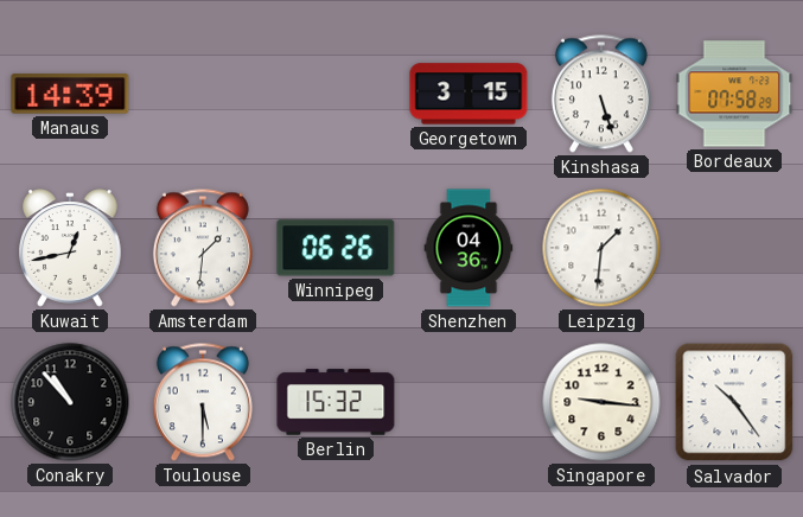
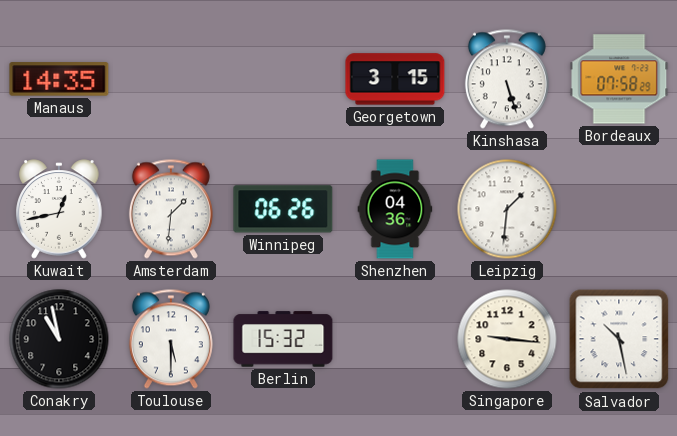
Manaus: 14:39 -> 14:35 (59, 79)
Conakry: 10:53 -> 10:58 (59, 339)
Salvador: 10:24 -> 10:28 (619, 339)
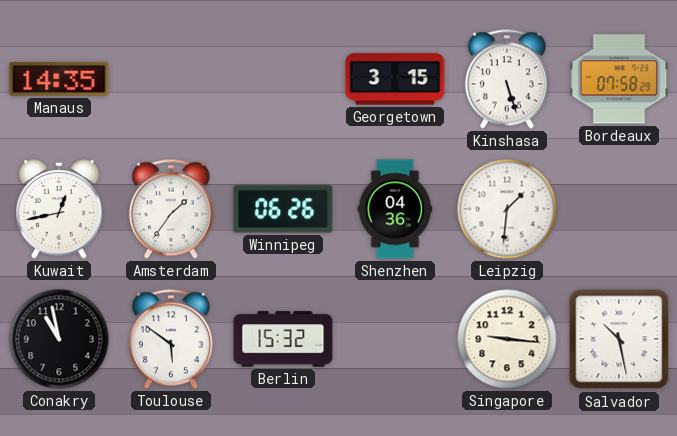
Amsterdam: 1:31 -> 1:36 (171, 209)
Toulouse: 5:30 -> 5:51 (171, 339)
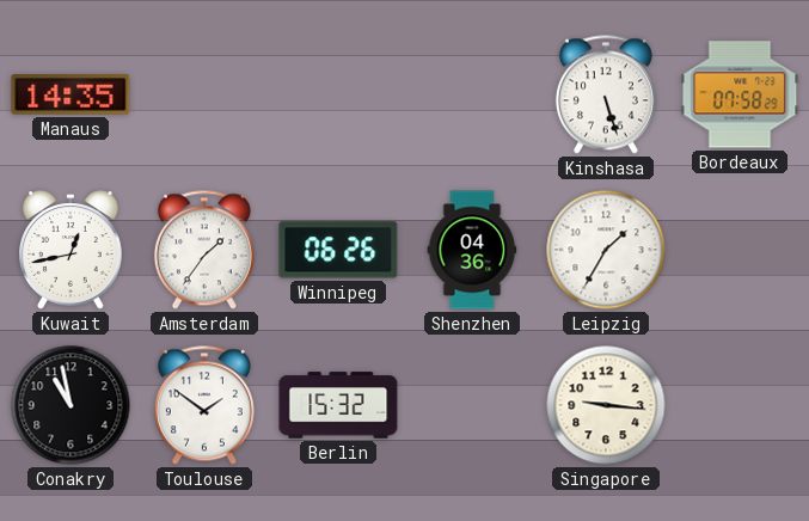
Georgetown: 3:15 -> none (395, 79)
Leipzig: 1:31 -> 1:35 (606, 250)
Toulouse: 5:51 -> 1:51 (204, 405)
Salvador: 10:28 -> none (619, 339)
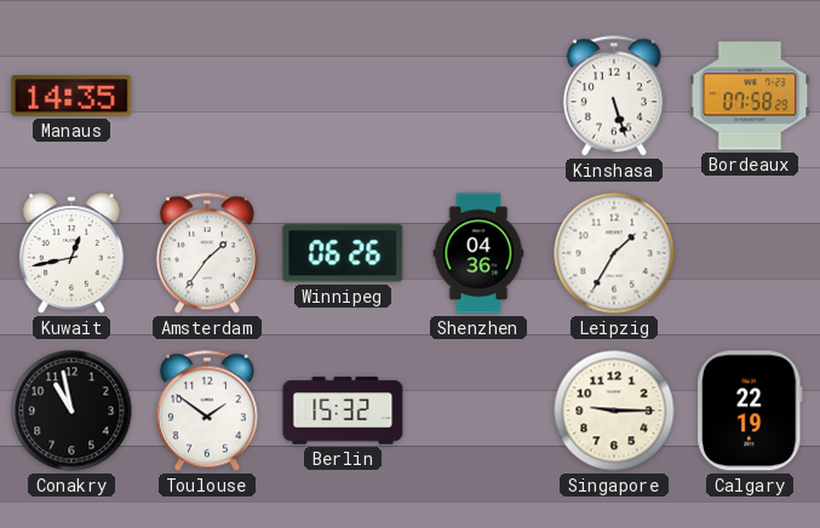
Singapore: 9:16 -> 9:15 (614, 411)
Calgary: none -> 22:19 (750, 411)
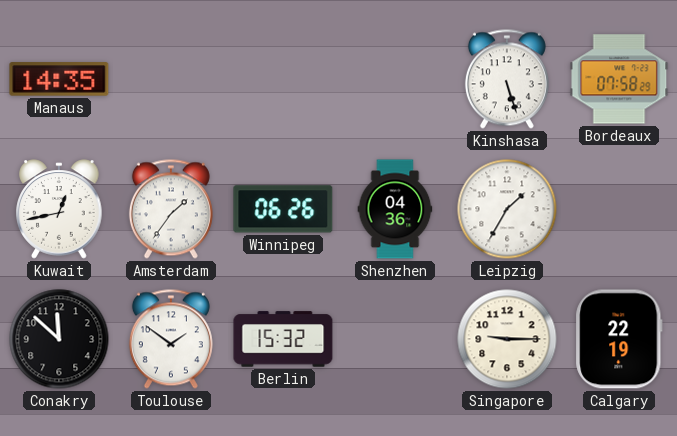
Conakry: 10:58 -> 11:52 (59, 339)
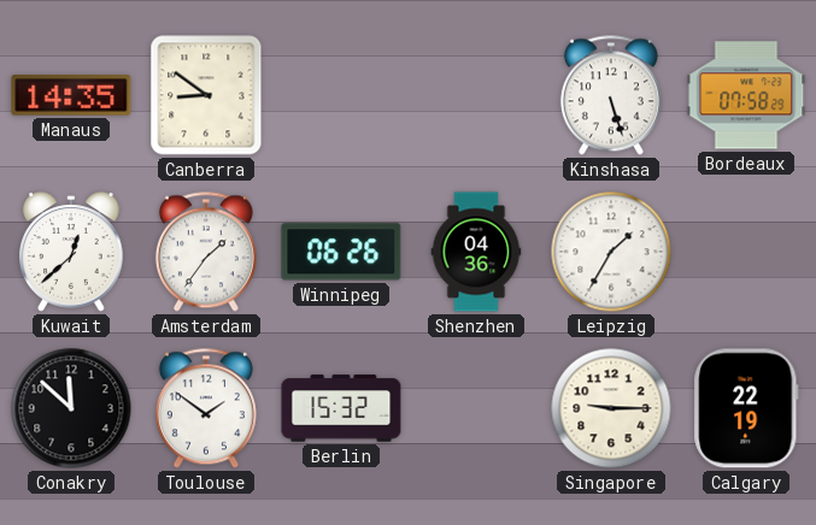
Canberra: none -> 8:51 (206, 95)
Kuwait: 12:43 -> 12:38 (71, 252)
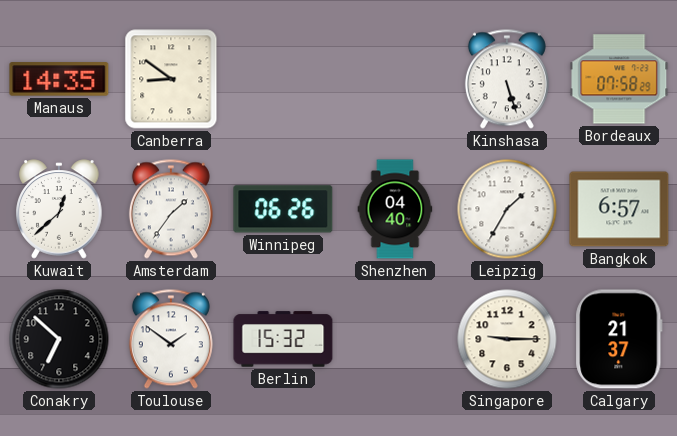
Shenzhen: 04:36 -> 04:40 (395, 209)
Bangkok: none -> 6:57 (619, 209)
Conakry: 11:52 -> 6:52 (59, 339)
Calgary: 22:19 -> 21:37 (619, 339)
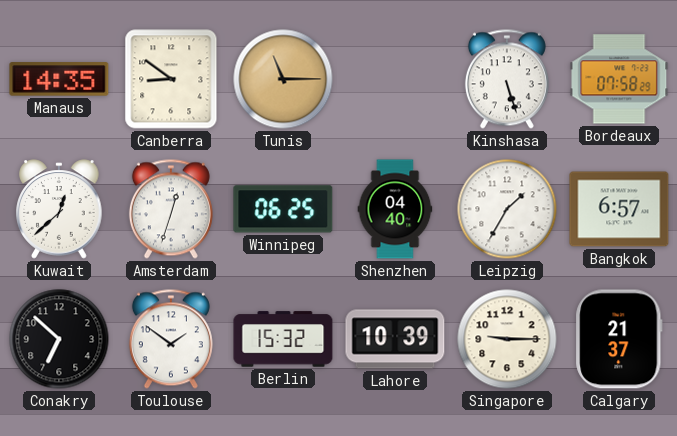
Tunis: none -> 11:15 (283, 79)
Amsterdam: 1:36 -> 12:33 (171, 209)
Winnipeg: 06:26 -> 06:25 (283, 209)
Lahore: none -> 10:39 (395, 339)
